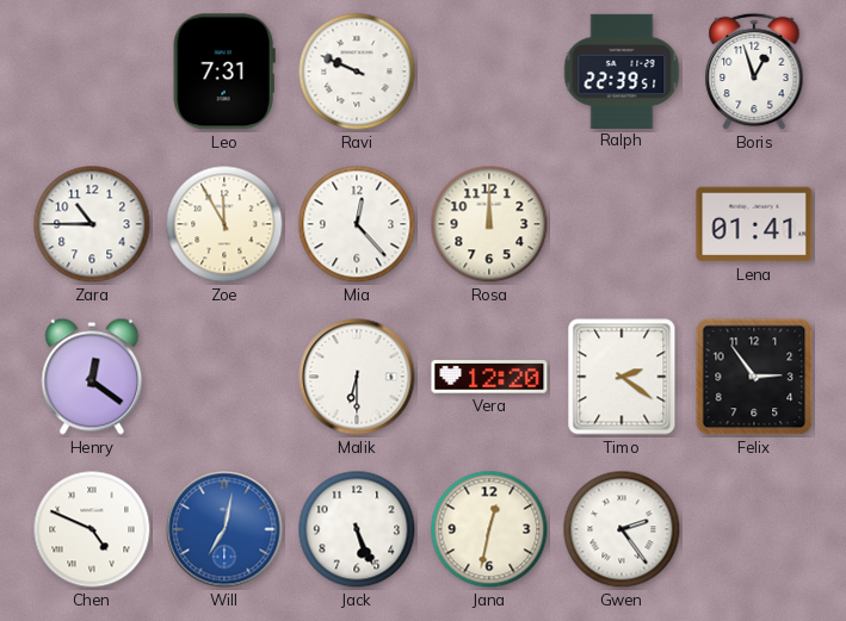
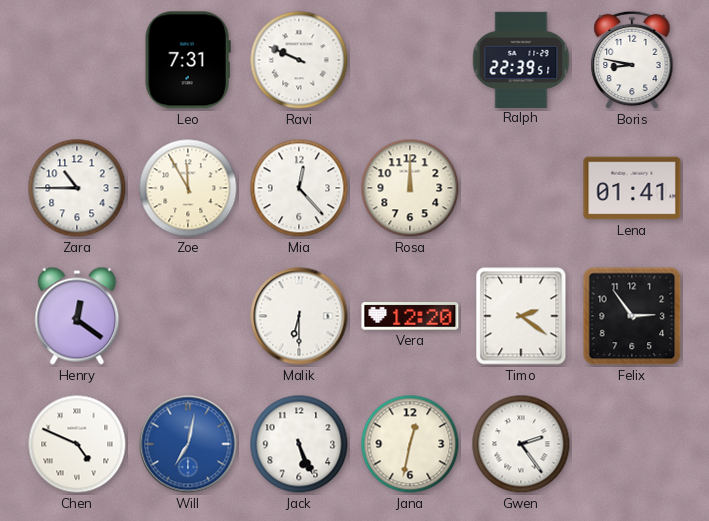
Boris: 12:57 -> 8:47 (632, 60)
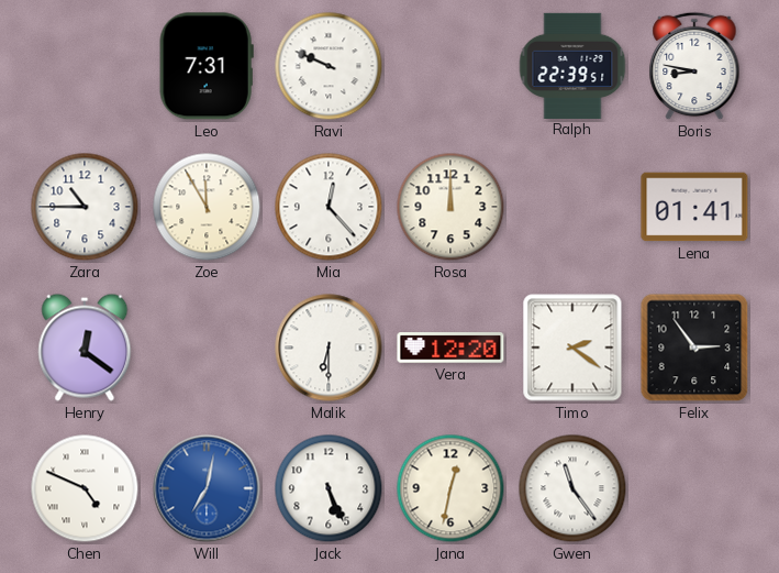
Gwen: 2:24 -> 11:24 (572, 488)
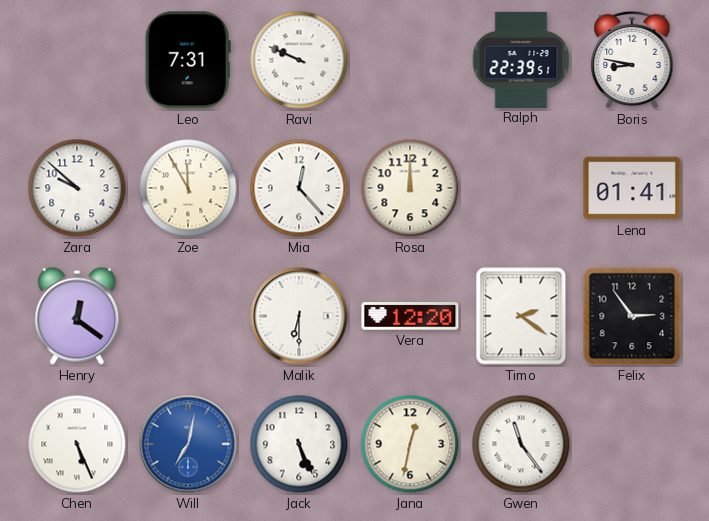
Zara: 10:45 -> 9:52 (77, 188)
Chen: 4:49 -> 5:26 (77, 444)
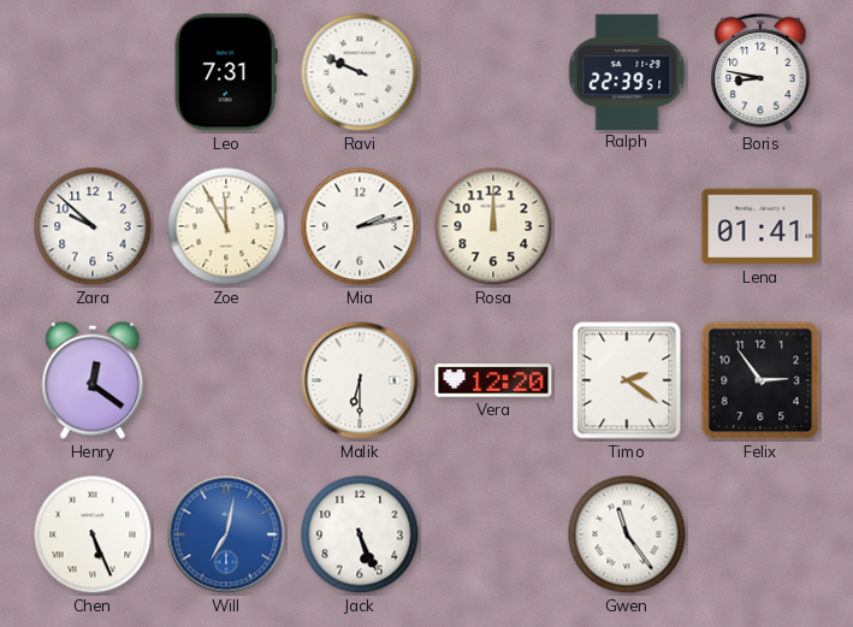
Mia: 12:23 -> 2:13 (360, 226)
Jana: 12:32 -> none (410, 444)
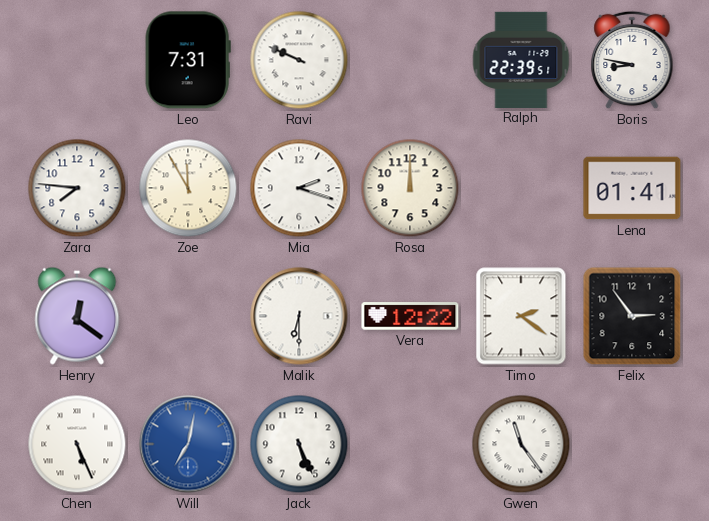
Zara: 9:52 -> 7:46 (77, 188)
Mia: 2:13 -> 2:18 (299, 188)
Vera: 12:20 -> 12:22 (410, 316)
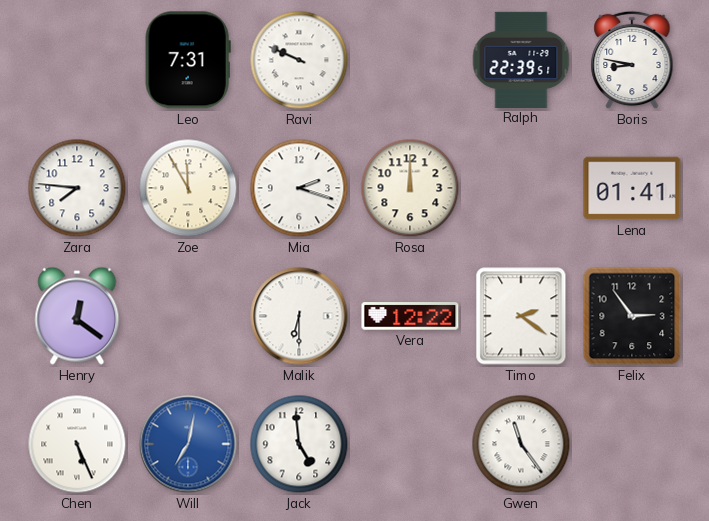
Jack: 5:26 -> 4:59 (299, 444)
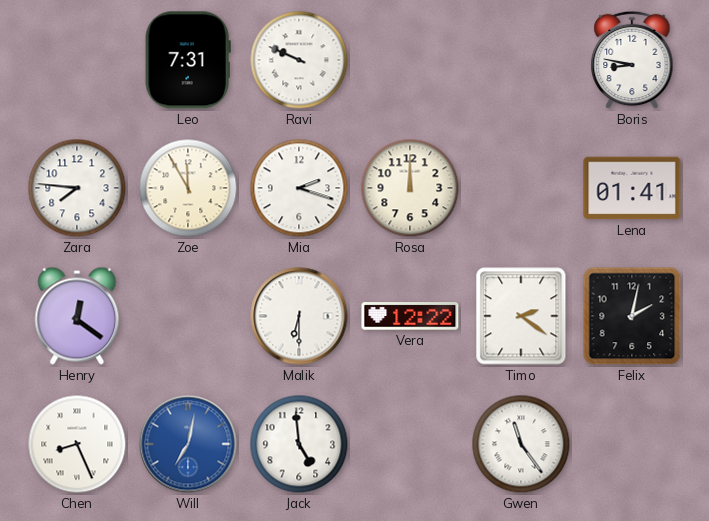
Ralph: 22:39 -> none (521, 59)
Felix: 2:54 -> 2:02 (632, 316)
Chen: 5:26 -> 8:26 (77, 444)
